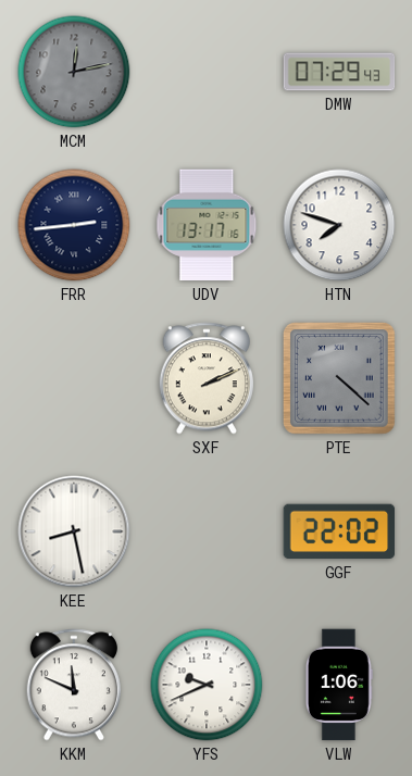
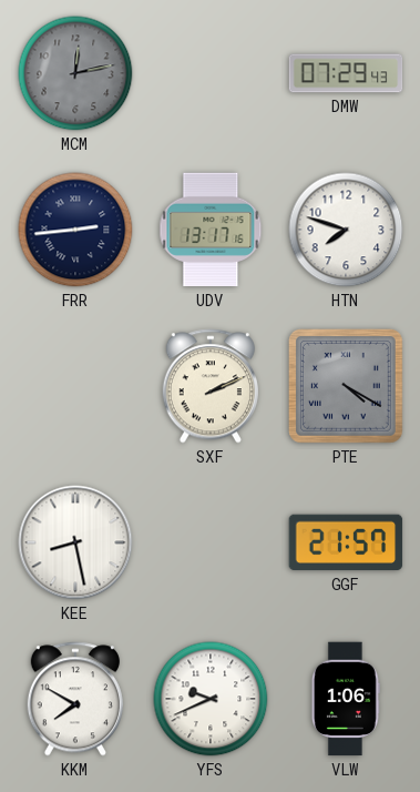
PTE: 4:22 -> 4:20 (346, 386)
GGF: 22:02 -> 21:57 (346, 542)
KKM: 11:49 -> 7:50 (75, 699)
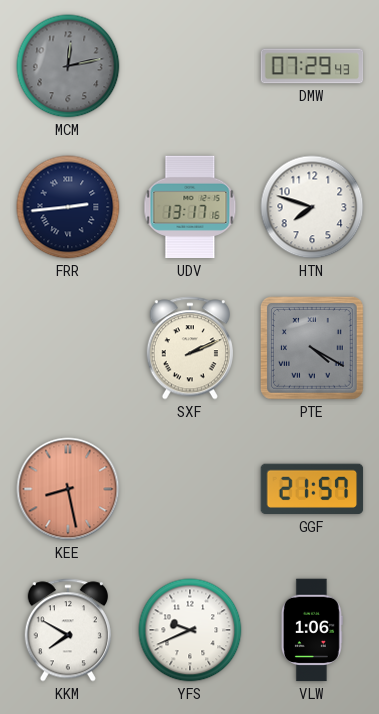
KEE dial: white -> salmon (68, 489)
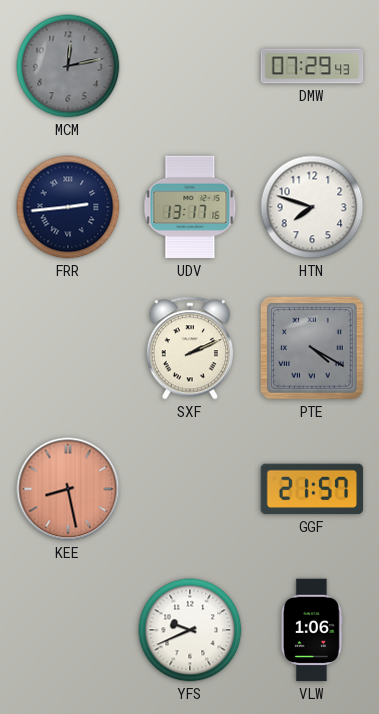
KKM: 7:50 -> none (68, 630)
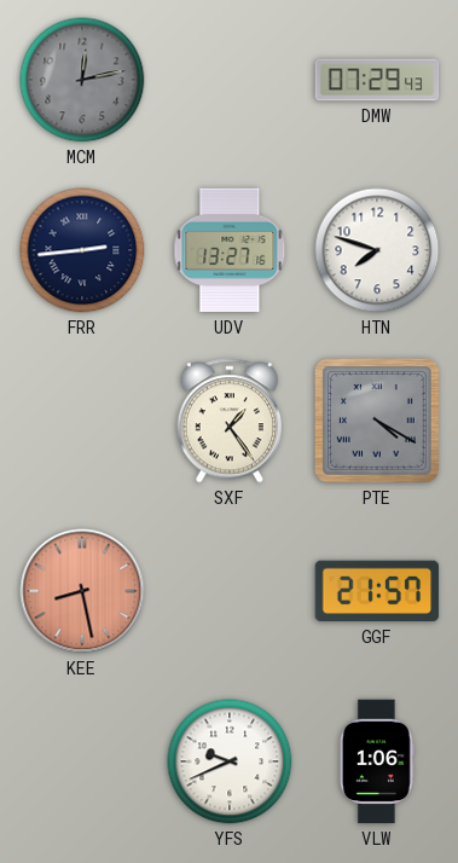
UDV: 13:17 -> 13:27 (230, 250)
SXF: 2:11 -> 1:24 (230, 421)
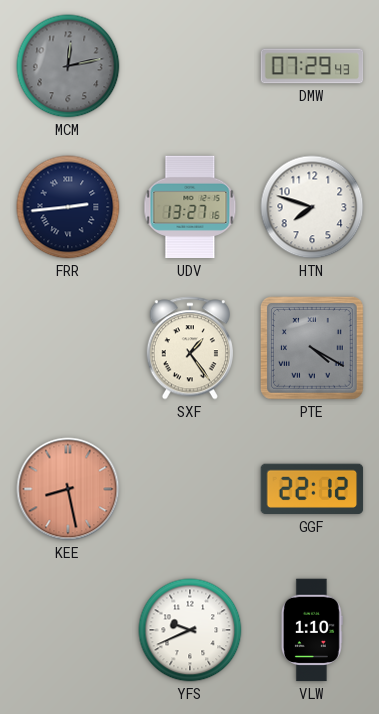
GGF: 21:57 -> 22:12 (312, 489)
VLW: 1:06 -> 1:10 (312, 630)
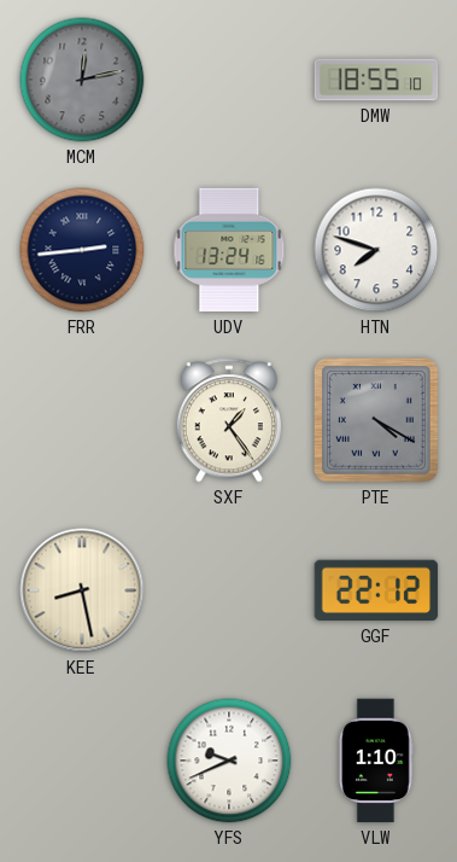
DMW: 07:29 -> 18:55 (376, 80)
UDV: 13:27 -> 13:24 (229, 250)
KEE dial: salmon -> cream (82, 590)
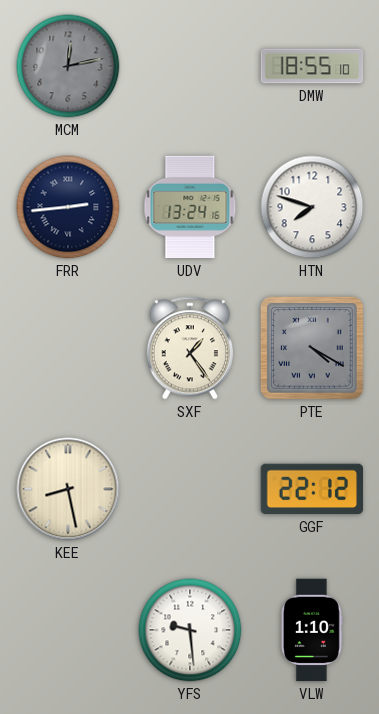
YFS: 9:41 -> 9:29 (190, 630)
